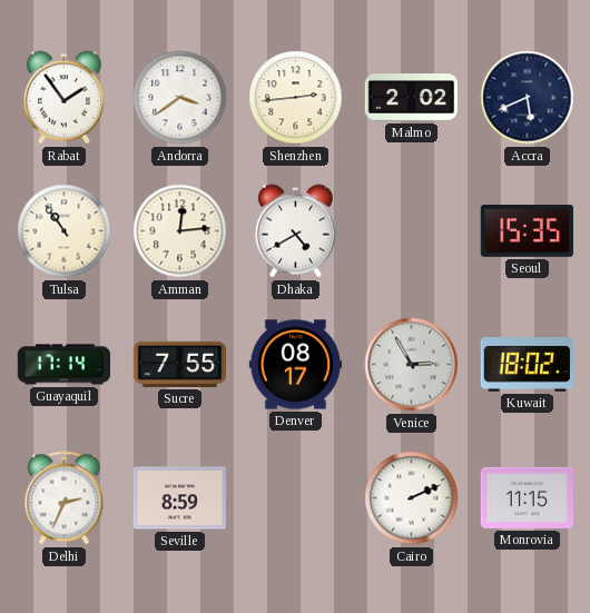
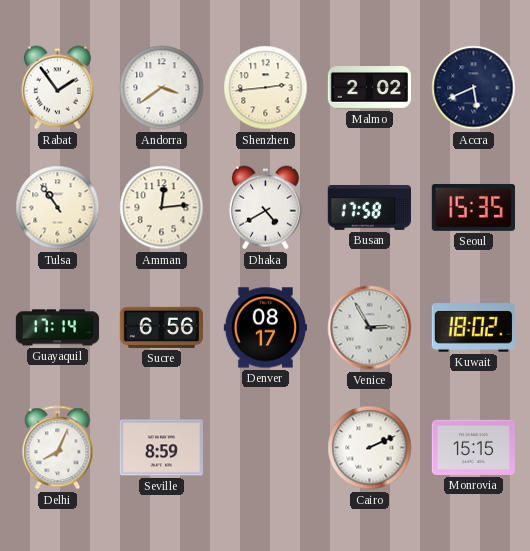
Busan: none -> 17:58 (369, 207)
Sucre: 7:55 -> 6:56 (161, 327)
Delhi: 2:34 -> 8:04 (58, 448)
Monrovia: 11:15 -> 15:15 (474, 447)
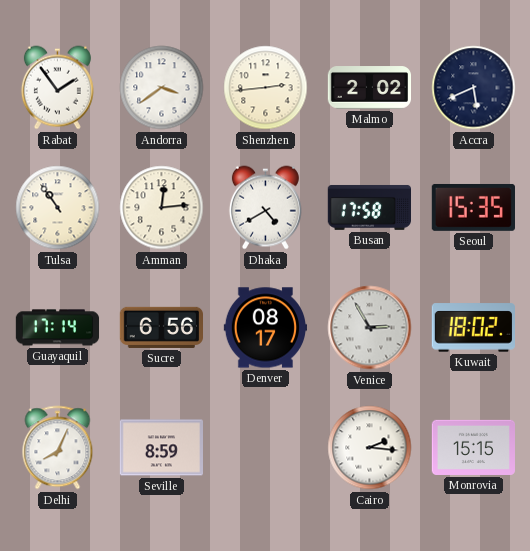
Cairo: 2:11 -> 2:16 (370, 448)
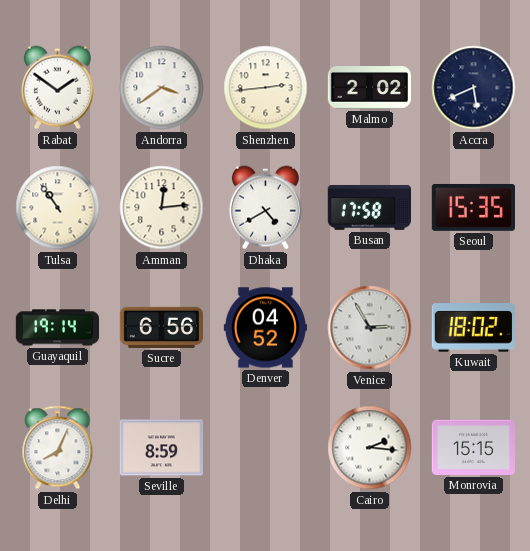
Rabat: 1:54 -> 1:51 (57, 88)
Guayaquil: 17:14 -> 19:14 (58, 328)
Denver: 08:17 -> 04:52 (265, 328)
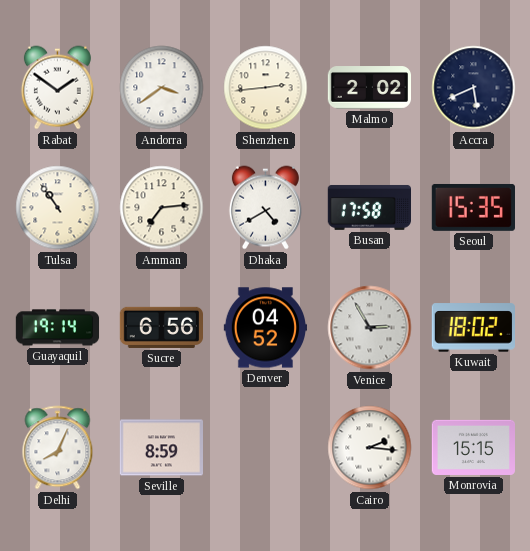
Amman: 12:14 -> 7:14 (162, 208)
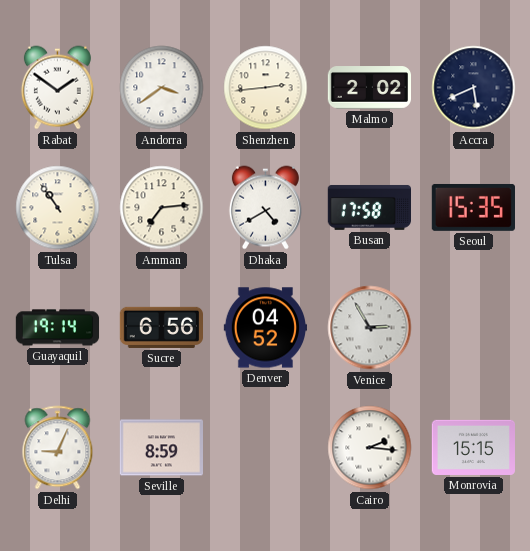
Kuwait: 18:02 -> none (473, 328)
Delhi: 8:04 -> 9:04 (58, 448)
